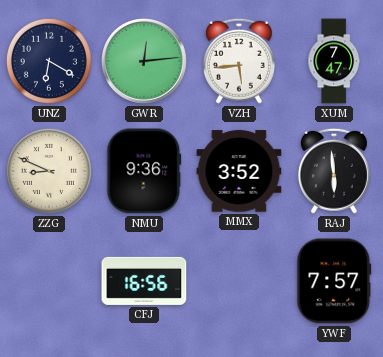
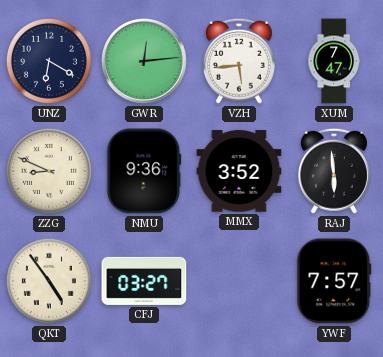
QKT: none -> 4:54 (49, 281)
CFJ: 16:56 -> 03:27 (144, 281)
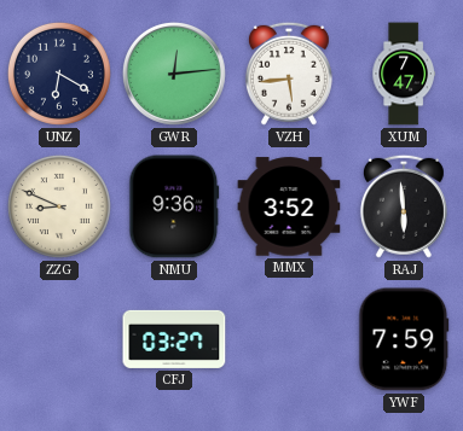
QKT: 4:54 -> none (49, 281)
YWF: 7:57 -> 7:59 (404, 339)
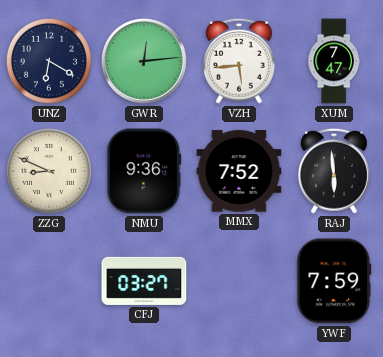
MMX: 3:52 -> 7:52 (239, 171)
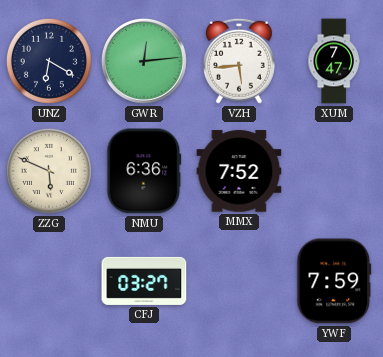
ZZG: 8:49 -> 5:49 (49, 171)
NMU: 9:36 -> 6:36 (144, 171)
RAJ: 5:59 -> none (334, 171)
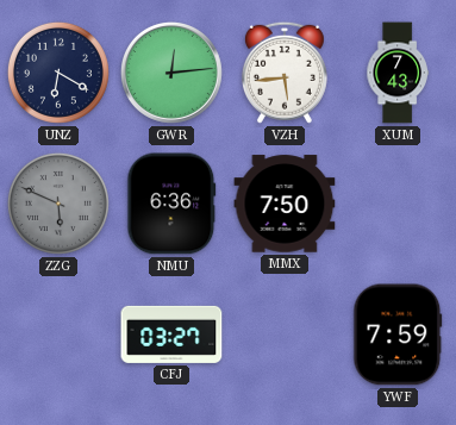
XUM: 7:47 -> 7:43 (398, 73)
ZZG dial: cream -> grey (58, 204)
MMX: 7:52 -> 7:50 (285, 204)
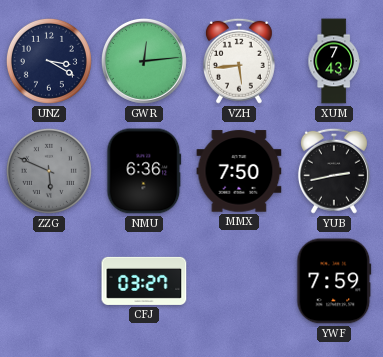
UNZ: 6:20 -> 3:20 (49, 61)
YUB: none -> 2:43 (334, 171)
